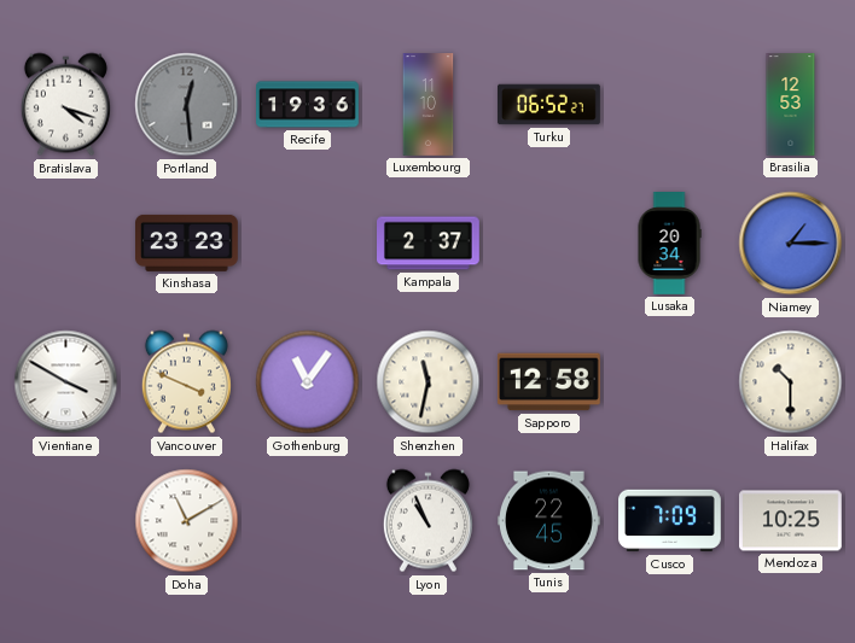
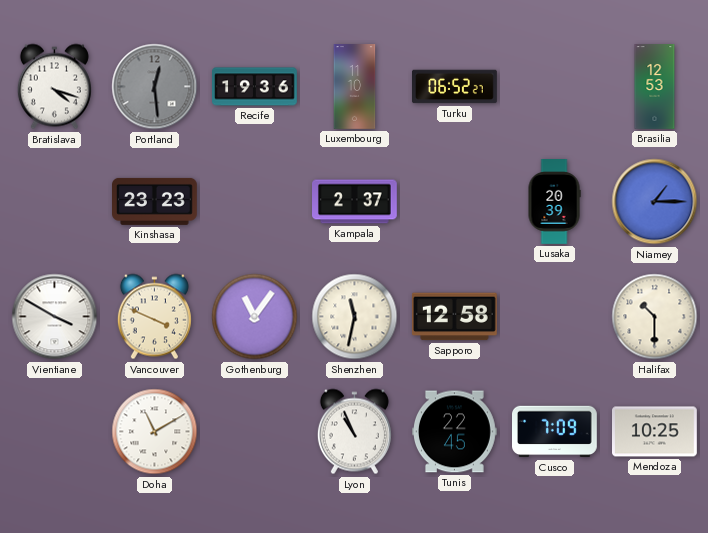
Lusaka: 20:34 -> 20:39 (554, 202)
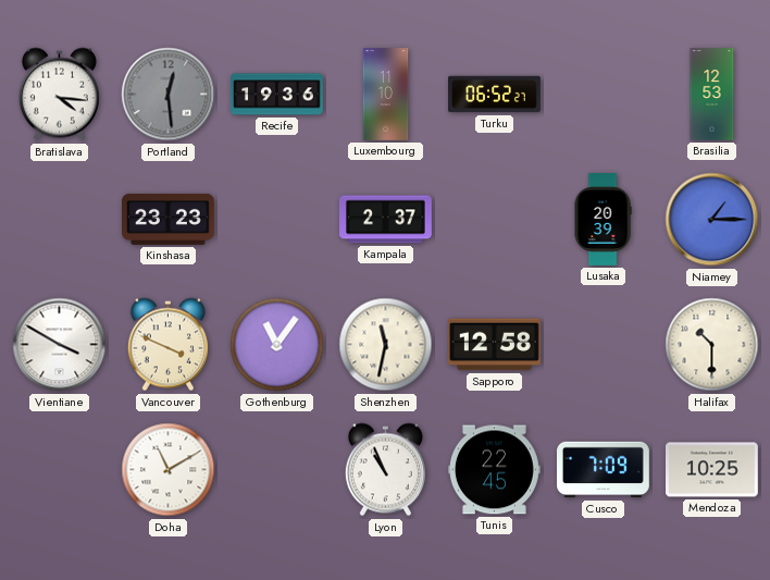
Bratislava: 4:18 -> 4:16 (59, 95)
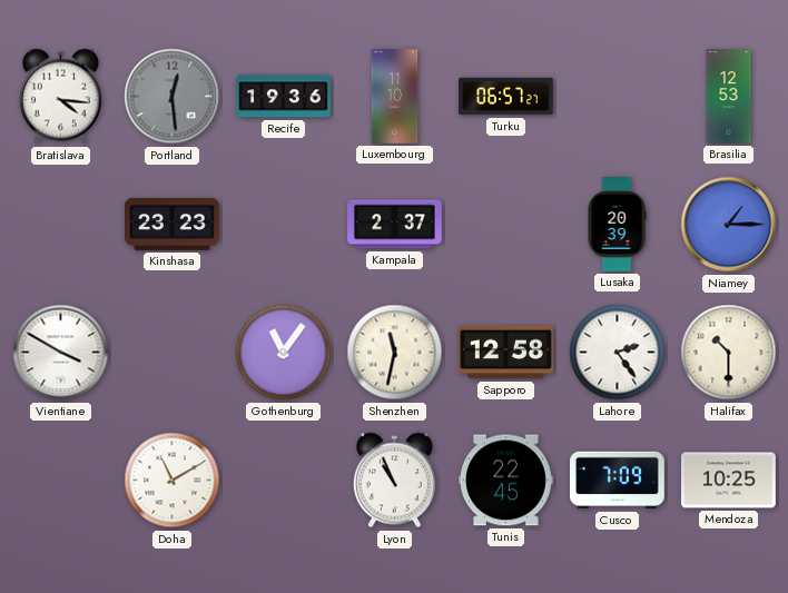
Turku: 06:52 -> 06:57 (506, 97)
Vancouver: 3:49 -> none (167, 345)
Lahore: none -> 2:24 (618, 353)
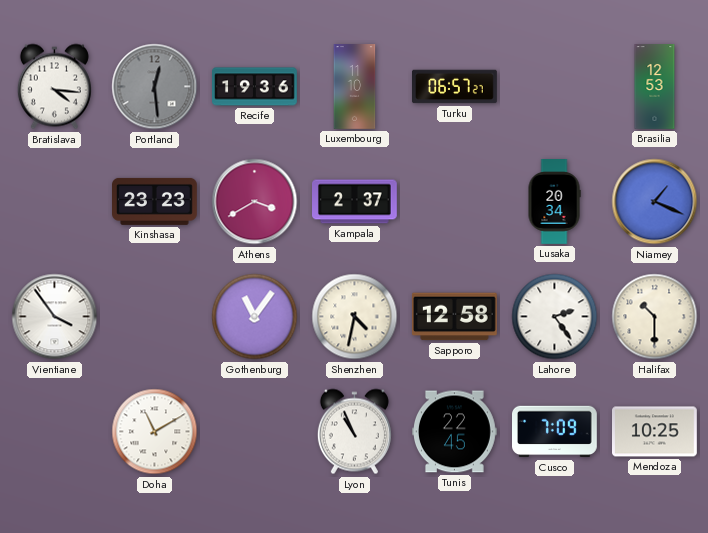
Athens: none -> 3:40 (255, 202)
Lusaka: 20:39 -> 20:34 (554, 202)
Niamey: 1:15 -> 1:19 (655, 202)
Vientiane: 3:50 -> 3:54 (55, 317)
Shenzhen: 11:32 -> 4:32 (355, 317)
